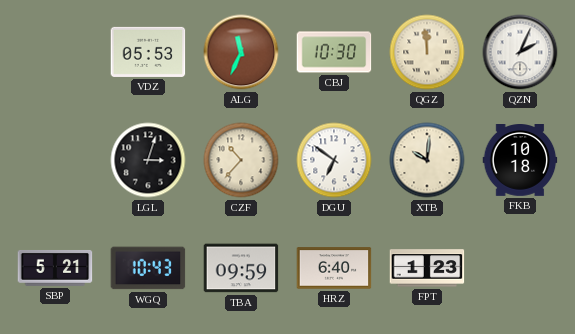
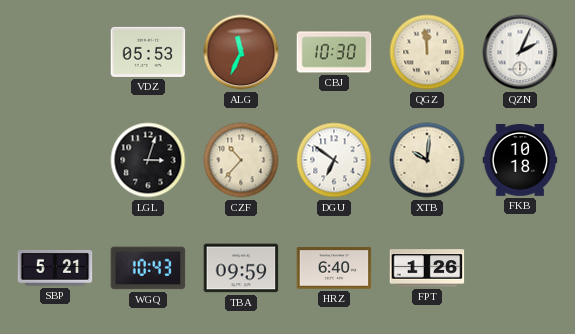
FPT: 1:23 -> 1:26 (427, 268)
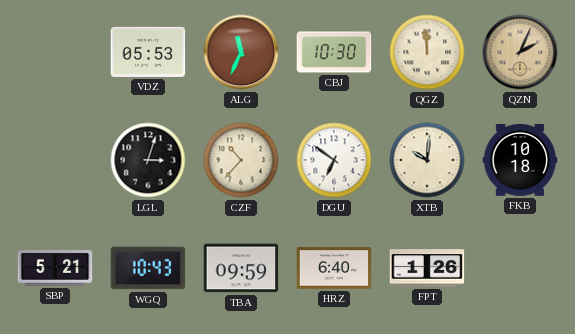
QZN dial: white -> champagne (520, 52)
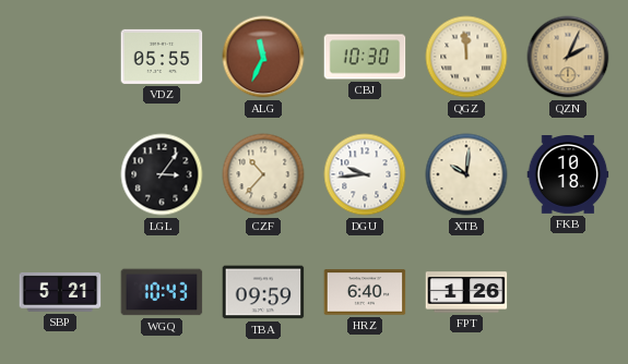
VDZ: 05:53 -> 05:55 (162, 57)
LGL: 3:03 -> 3:06 (162, 174)
DGU: 6:51 -> 9:44 (365, 174)
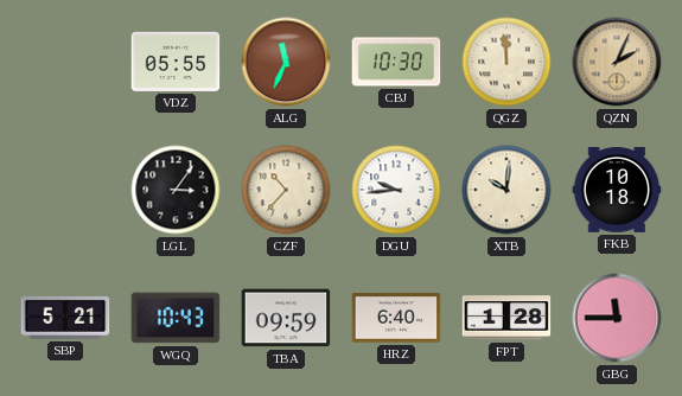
FPT: 1:26 -> 1:28 (506, 318)
GBG: none -> 11:45 (617, 318)
